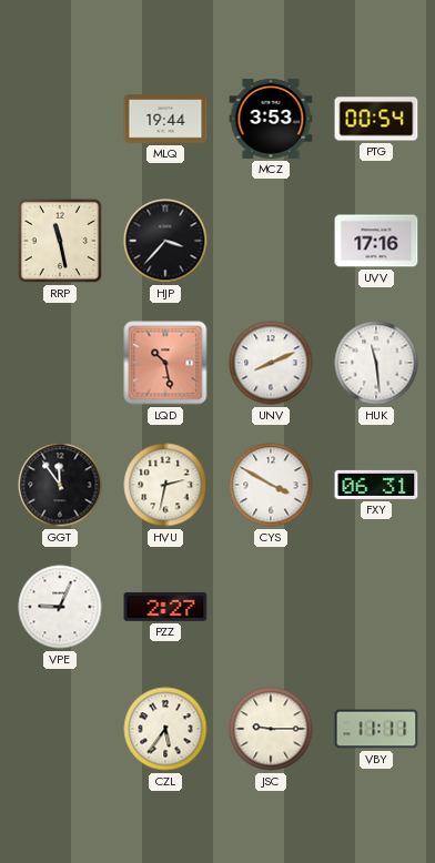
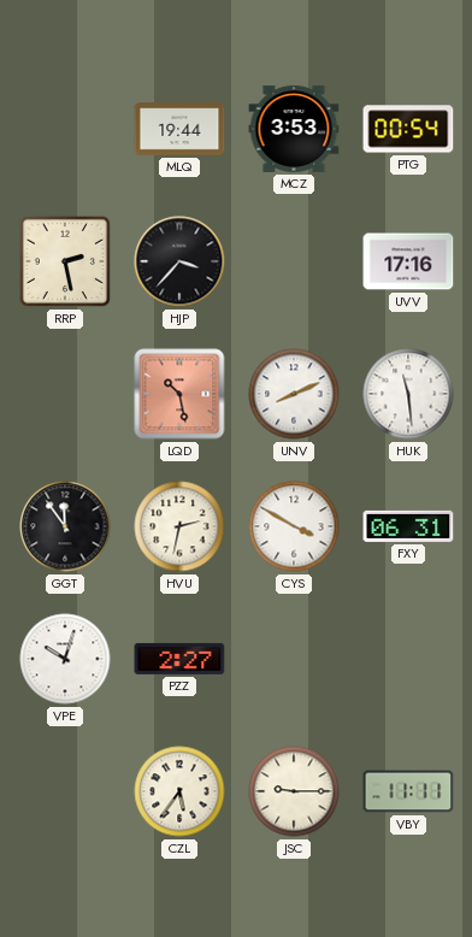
RRP: 11:28 -> 2:28 (65, 261)
VPE: 9:04 -> 10:03 (65, 659)
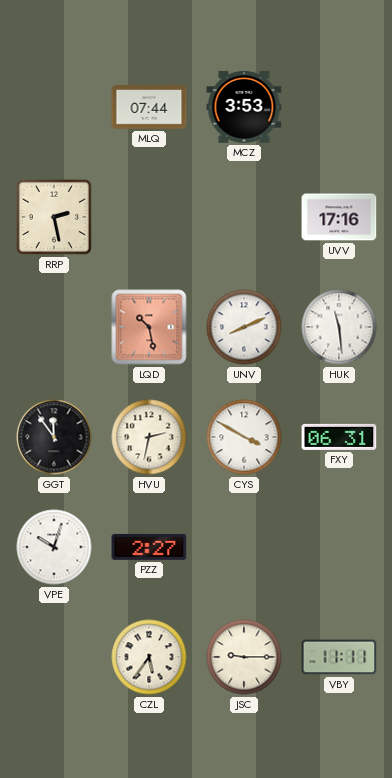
MLQ: 19:44 -> 07:44 (149, 107)
PTG: 00:54 -> none (408, 129)
HJP: 3:37 -> none (179, 261)
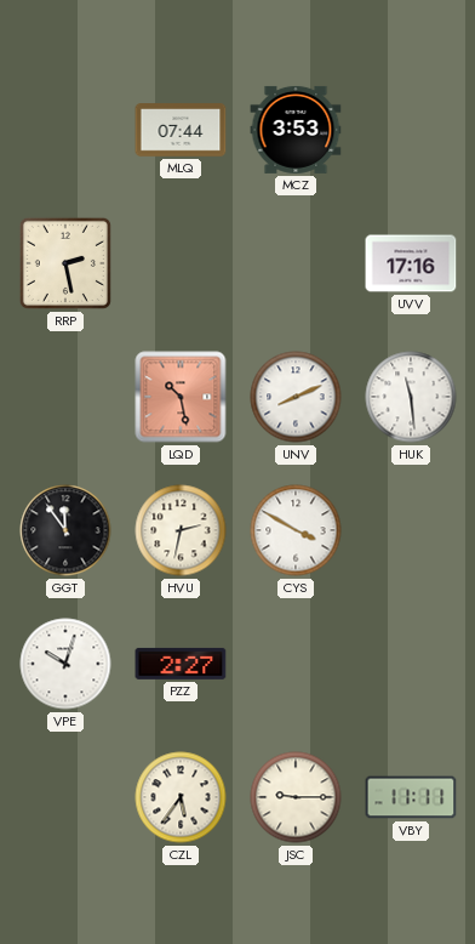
FXY: 06:31 -> none (339, 437)
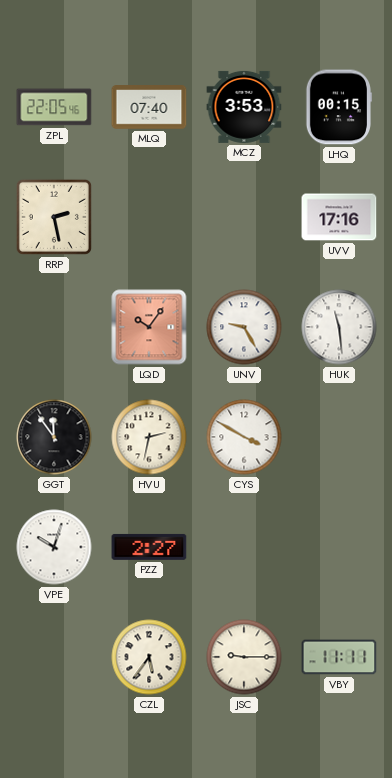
ZPL: none -> 22:05 (54, 107)
MLQ: 07:44 -> 07:40 (149, 107)
LHQ: none -> 00:15 (338, 107)
LQD: 10:28 -> 10:06 (149, 327)
UNV: 8:11 -> 9:25 (244, 327)
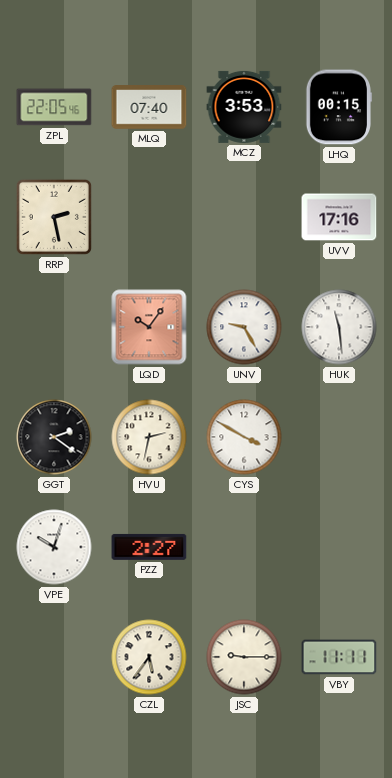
GGT: 11:54 -> 2:21 (54, 437)
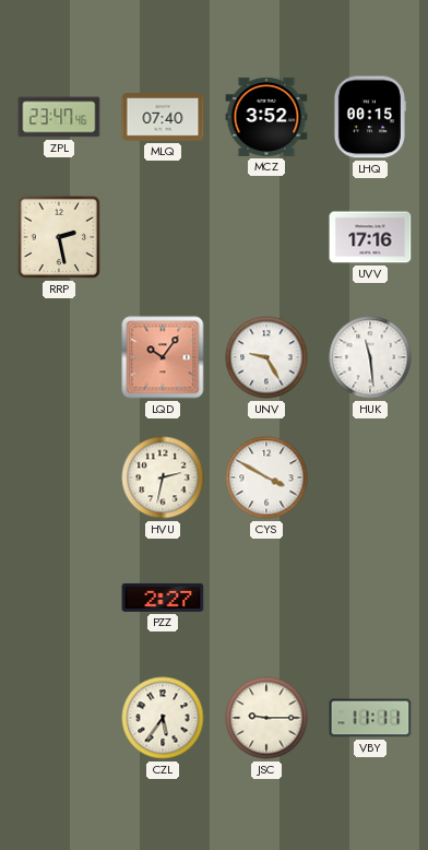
ZPL: 22:05 -> 23:47 (59, 117)
MCZ: 3:53 -> 3:52 (266, 117)
GGT: 2:21 -> none (54, 437)
VPE: 10:03 -> none (54, 547)
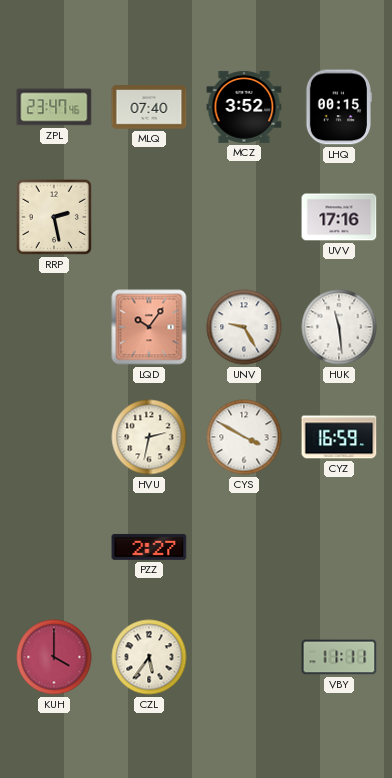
CYZ: none -> 16:59 (339, 437)
KUH: none -> 4:00 (54, 657)
JSC: 9:15 -> none (266, 718)
